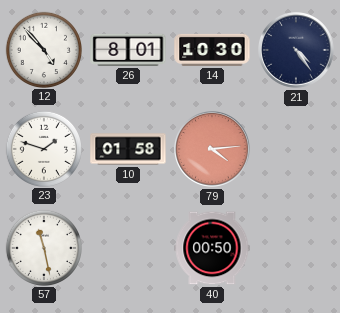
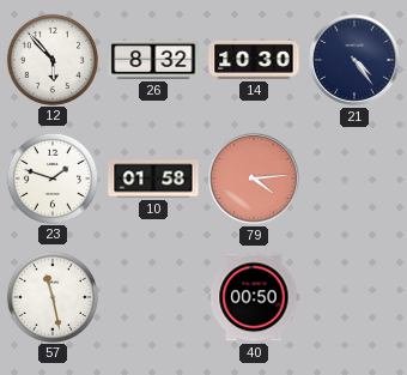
12: 4:53 -> 5:53 (51, 59)
26: 8:01 -> 8:32 (153, 60)
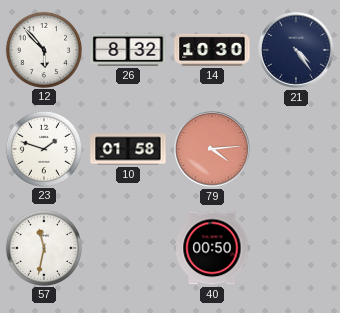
57: 11:28 -> 11:32 (43, 247)
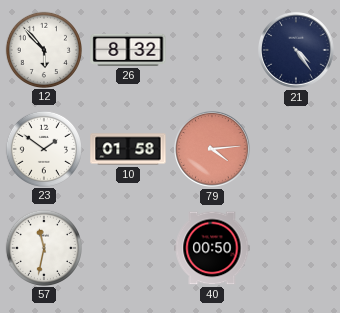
14: 10:30 -> none (212, 50)
23: 1:48 -> 1:51 (43, 148)
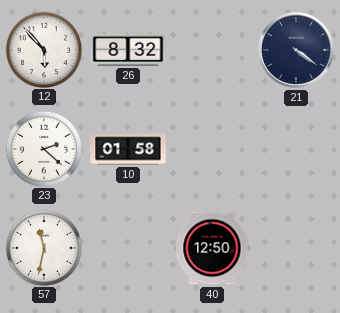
21: 4:24 -> 4:21 (297, 51)
23: 1:51 -> 2:22 (43, 148)
79: 4:14 -> none (213, 150)
40: 00:50 -> 12:50 (212, 248)
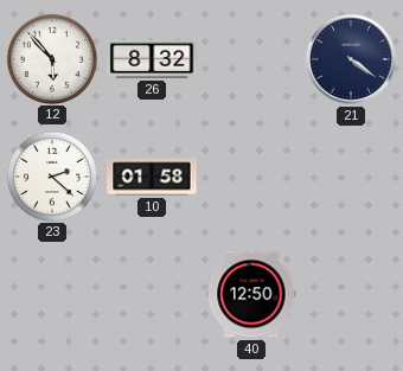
57: 11:32 -> none (43, 247)
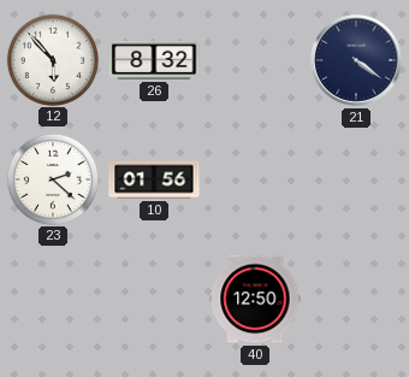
10: 01:58 -> 01:56 (154, 179)
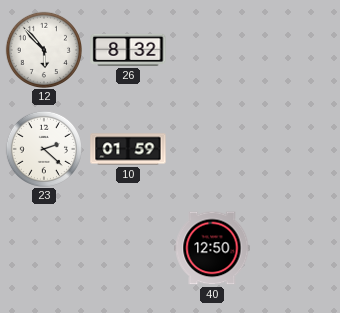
21: 4:21 -> none (357, 61)
10: 01:56 -> 01:59 (128, 149)
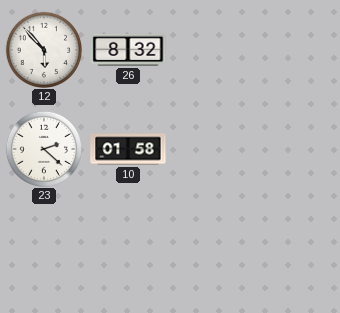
10: 01:59 -> 01:58 (128, 149)
40: 12:50 -> none (212, 248)
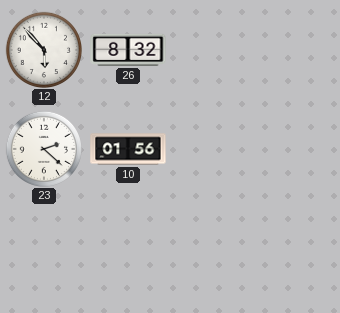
10: 01:58 -> 01:56 (128, 149)
